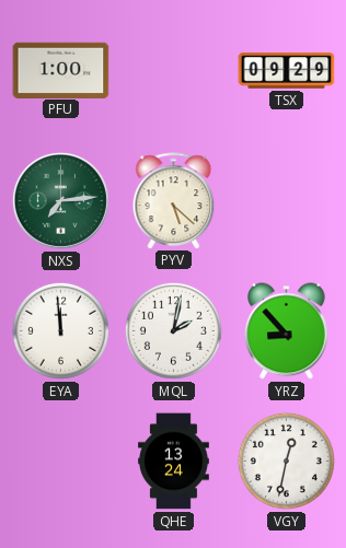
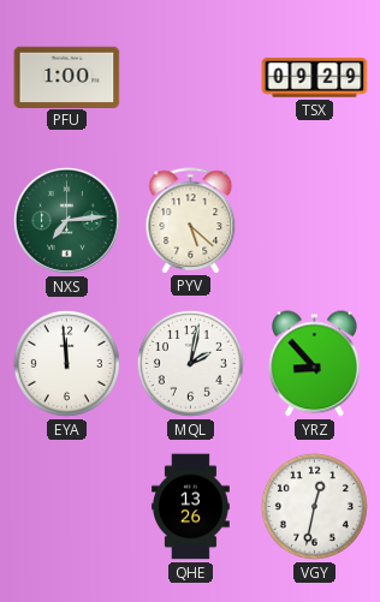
QHE: 13:24 -> 13:26 (191, 507)
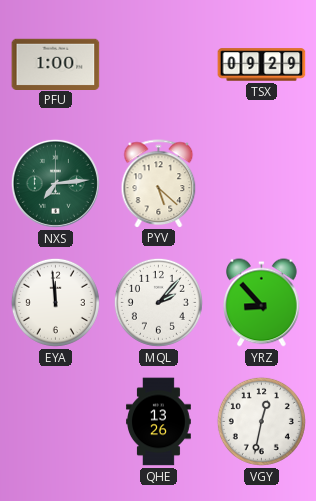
MQL: 2:02 -> 2:07 (158, 302)
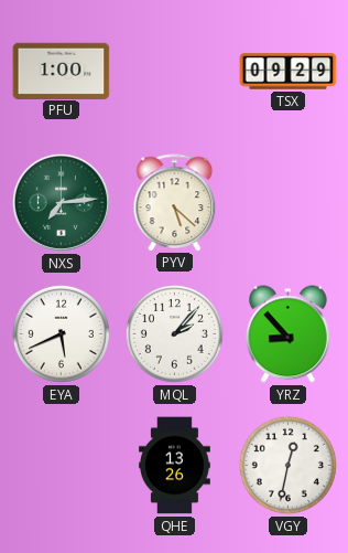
EYA: 11:59 -> 5:41 (61, 333)
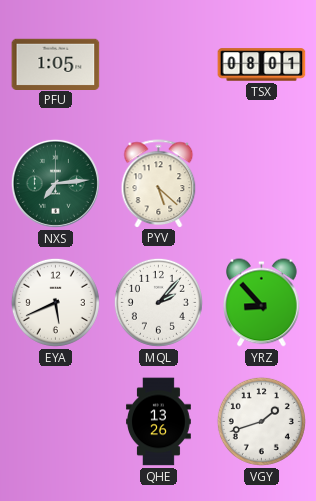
PFU: 1:00 -> 1:05 (56, 64)
TSX: 09:29 -> 08:01 (262, 65)
VGY: 12:32 -> 1:42 (261, 421)
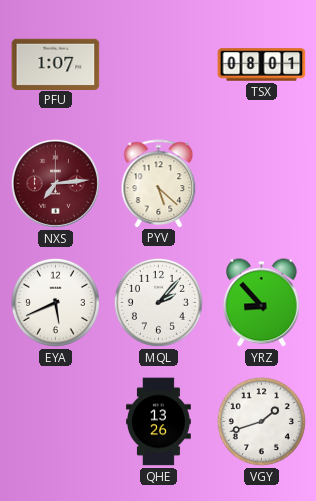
PFU: 1:05 -> 1:07 (56, 64)
NXS dial: green -> burgundy (55, 183)
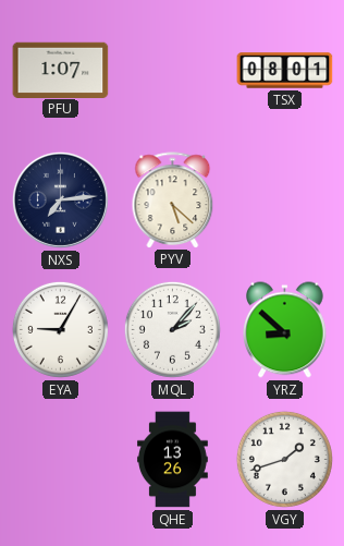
NXS dial: burgundy -> navy (60, 199)
EYA: 5:41 -> 9:05 (60, 329)
YRZ: 8:53 -> 8:52 (285, 330)
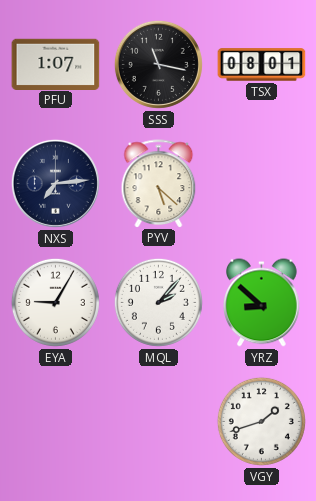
SSS: none -> 11:17 (158, 64)
QHE: 13:26 -> none (173, 460)
